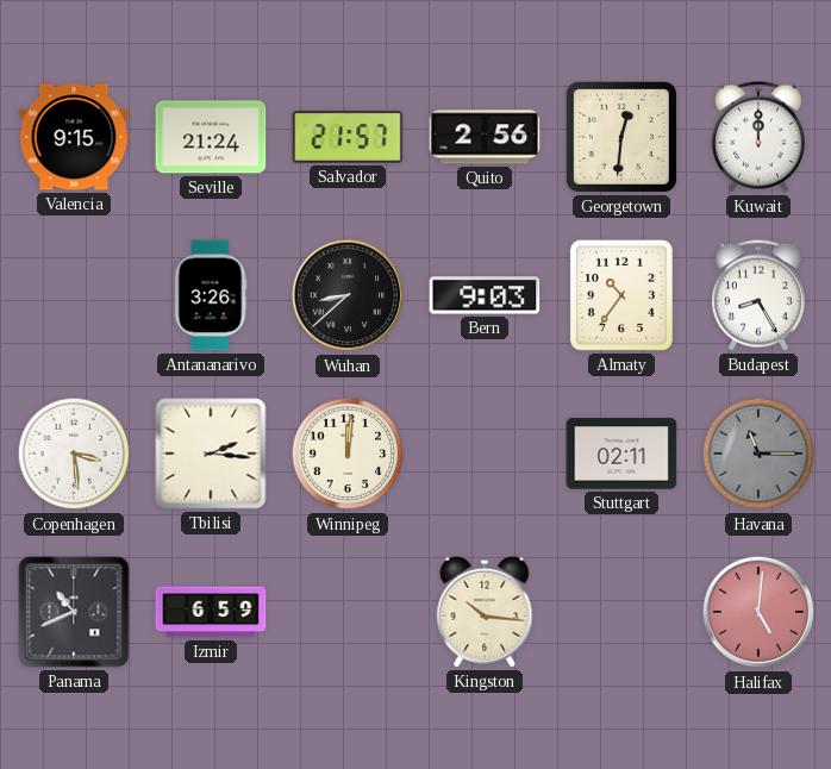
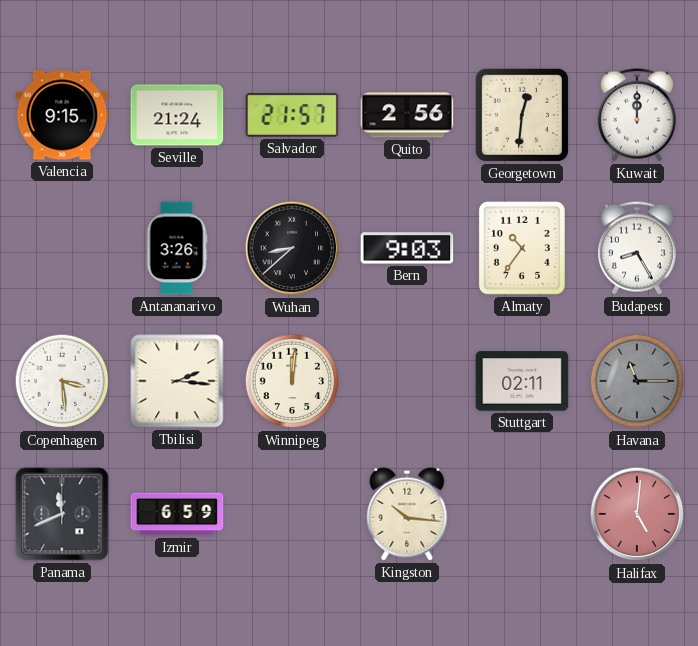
Panama: 10:41 -> 11:41 (62, 514)
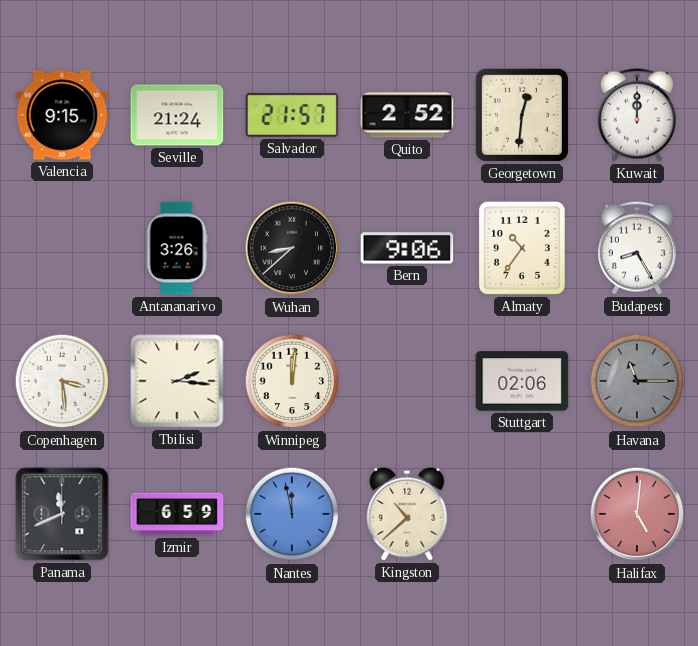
Quito: 2:56 -> 2:52 (407, 115)
Bern: 9:03 -> 9:06 (407, 248)
Stuttgart: 02:11 -> 02:06 (522, 381)
Nantes: none -> 11:58 (292, 514)
Kingston: 10:16 -> 10:38 (407, 514)
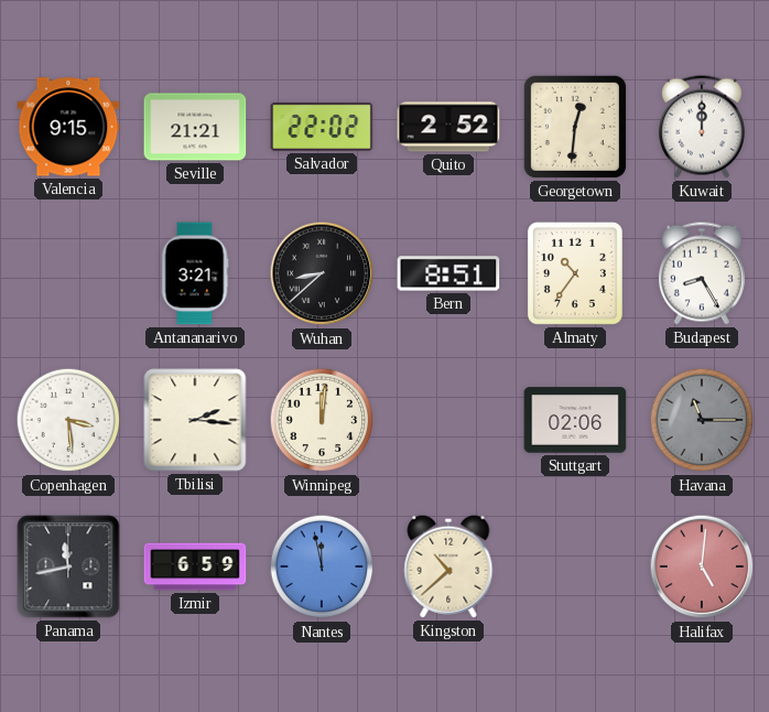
Seville: 21:24 -> 21:21 (195, 127)
Salvador: 21:57 -> 22:02 (322, 127)
Antananarivo: 3:26 -> 3:21 (195, 273)
Bern: 9:06 -> 8:51 (448, 273)
Panama: 11:41 -> 11:43 (68, 567)
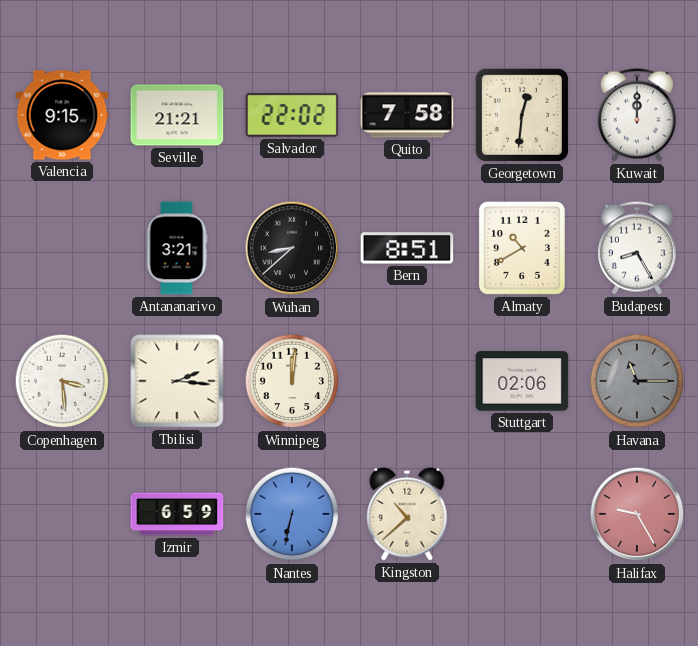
Quito: 2:52 -> 7:58 (407, 115)
Almaty: 10:36 -> 10:40 (522, 248)
Panama: 11:43 -> none (68, 567)
Nantes: 11:58 -> 6:32 (292, 514)
Halifax: 5:01 -> 9:25 (637, 514)
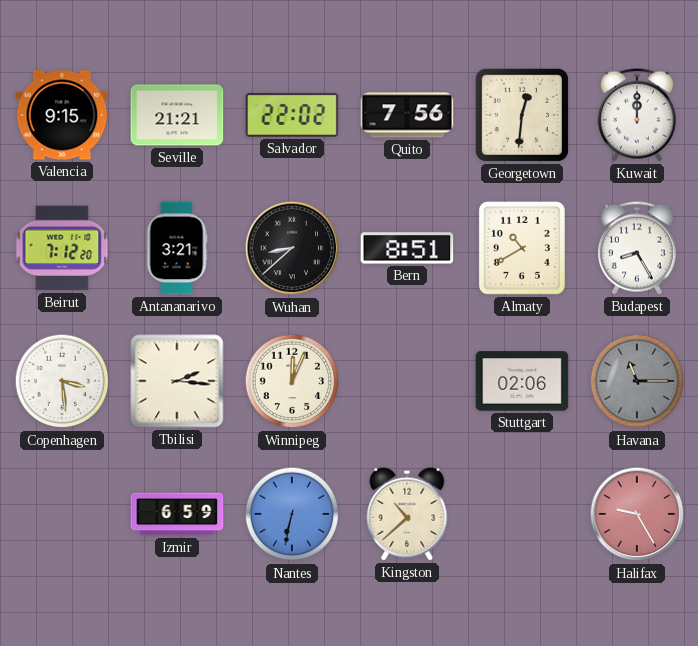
Quito: 7:58 -> 7:56 (407, 115)
Beirut: none -> 7:12 (62, 248)
Winnipeg: 12:01 -> 12:04 (292, 381)
